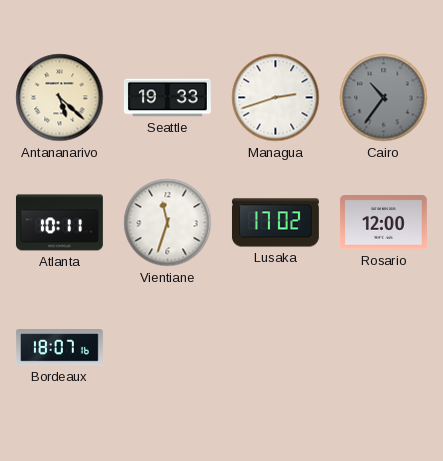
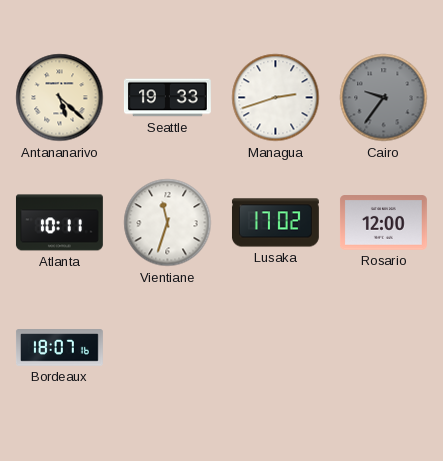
Cairo: 10:36 -> 9:36 (384, 98)
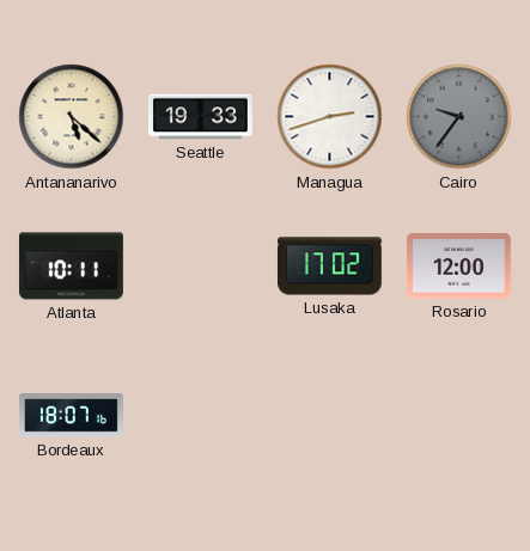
Vientiane: 11:33 -> none (168, 223)
